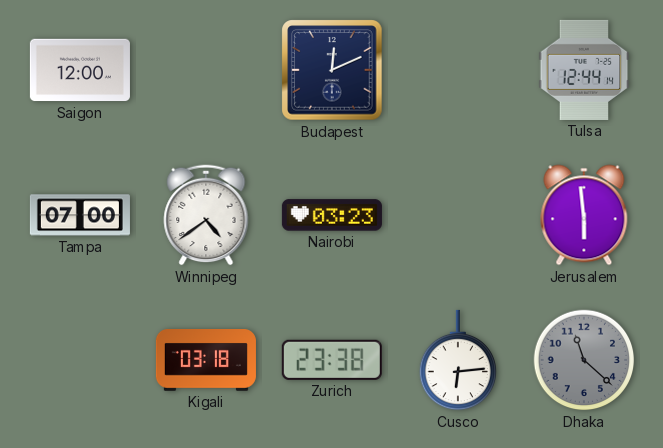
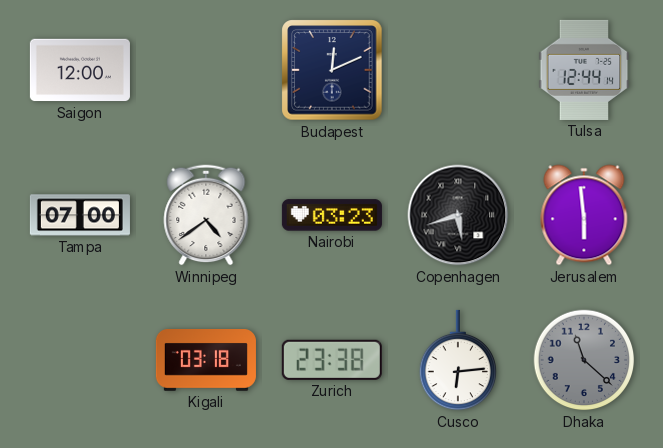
Copenhagen: none -> 5:42 (458, 215)
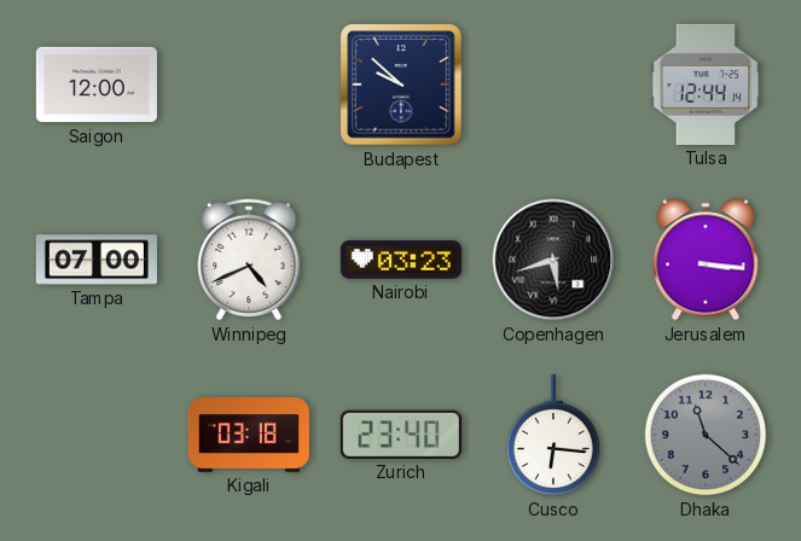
Budapest: 12:11 -> 9:52 (401, 85)
Winnipeg: 4:39 -> 4:41 (249, 260)
Jerusalem: 5:59 -> 3:16 (706, 260)
Zurich: 23:38 -> 23:40 (401, 435)
Cusco: 6:14 -> 6:16 (552, 435)
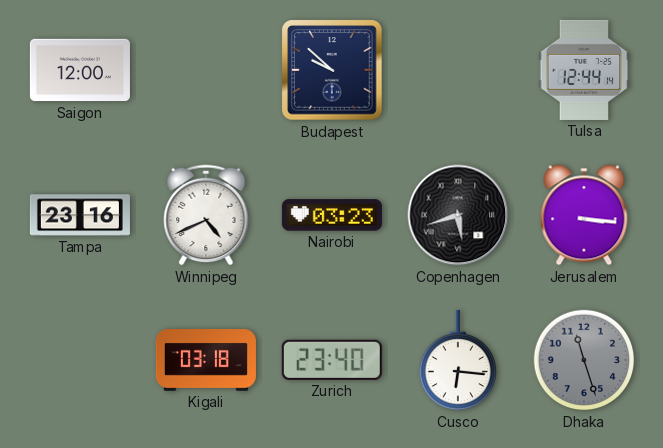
Tampa: 07:00 -> 23:16 (80, 215)
Dhaka: 11:22 -> 11:27 (584, 360)
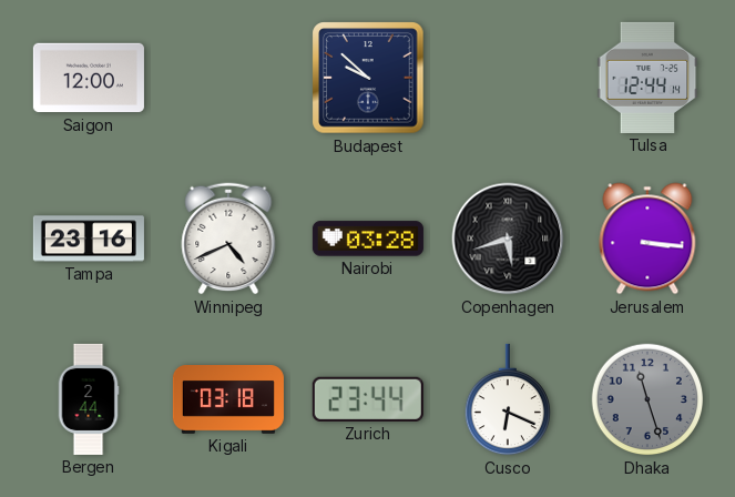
Nairobi: 03:23 -> 03:28 (368, 239)
Bergen: none -> 2:44 (89, 399)
Zurich: 23:40 -> 23:44 (368, 399)
Cusco: 6:16 -> 6:19 (507, 399)
